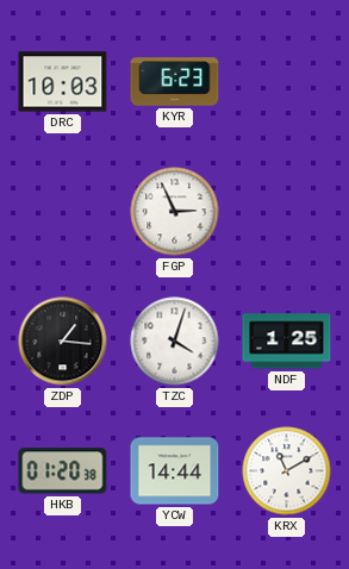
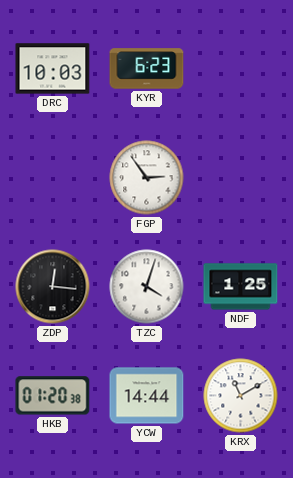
FGP: 2:56 -> 2:54 (147, 178)
ZDP: 1:16 -> 12:16 (53, 287)
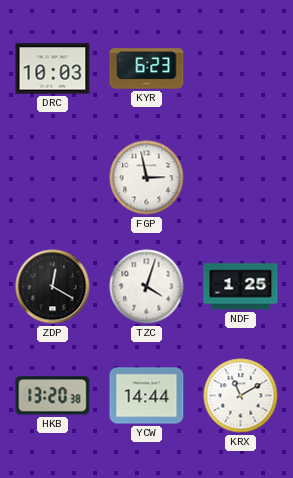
FGP: 2:54 -> 2:58 (147, 178)
ZDP: 12:16 -> 12:20 (53, 287)
HKB: 01:20 -> 13:20 (53, 396)
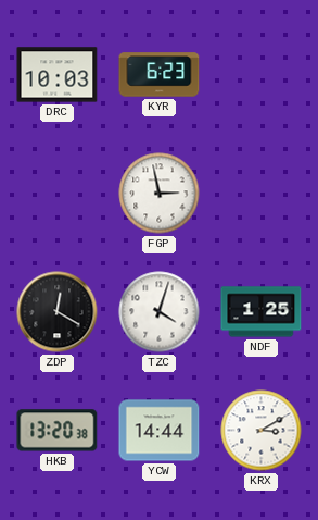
KRX: 11:10 -> 3:10 (262, 431)
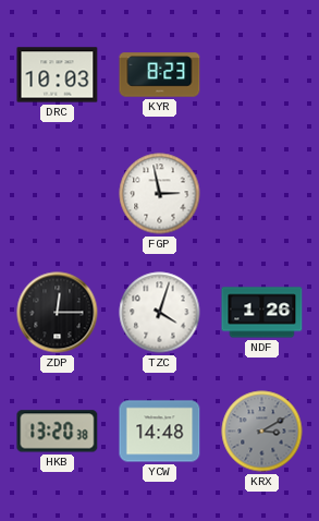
KYR: 6:23 -> 8:23 (160, 75)
ZDP: 12:20 -> 12:15 (58, 313)
NDF: 1:25 -> 1:26 (262, 313)
YCW: 14:44 -> 14:48 (160, 432)
KRX dial: white -> grey (262, 432)
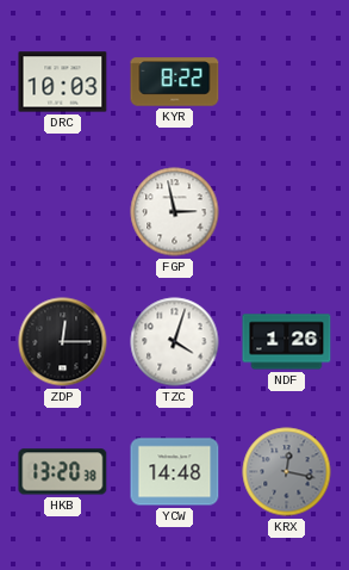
KYR: 8:23 -> 8:22 (175, 82)
KRX: 3:10 -> 12:17 (287, 472)
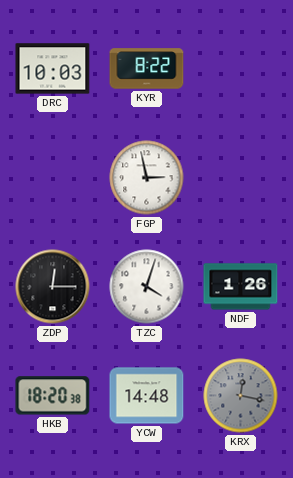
HKB: 13:20 -> 18:20 (53, 396)
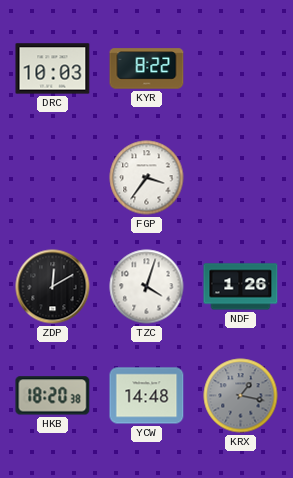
FGP: 2:58 -> 3:36 (147, 178)
ZDP: 12:15 -> 12:10 (53, 287)
KRX: 12:17 -> 1:17 (241, 396)
